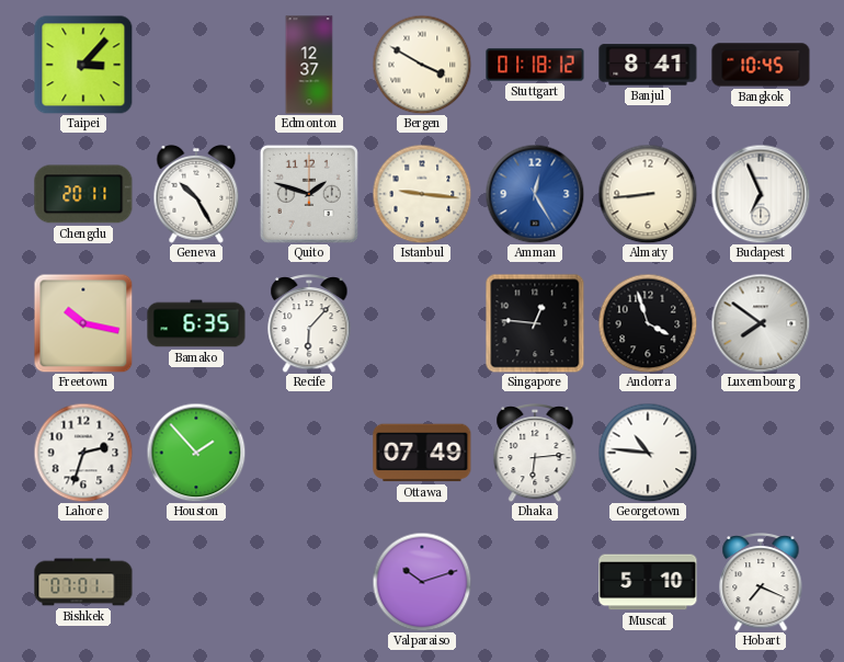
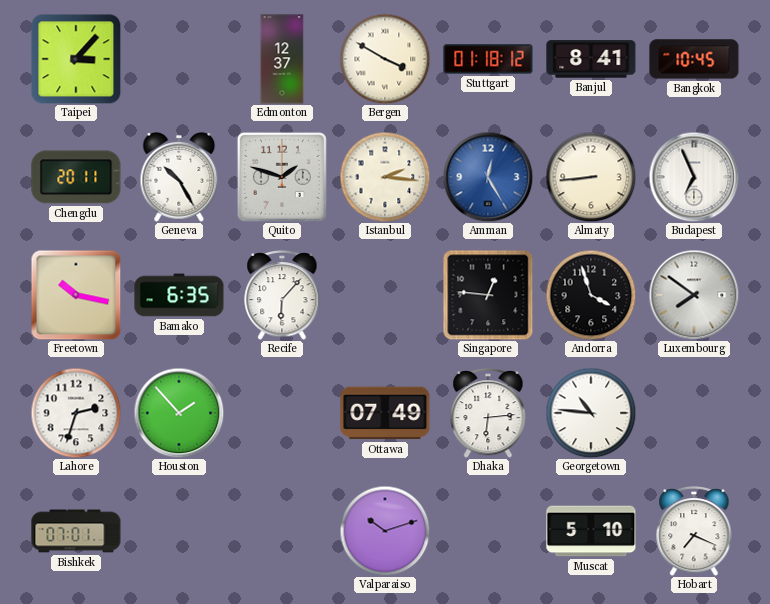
Istanbul: 9:16 -> 2:16 (385, 177)
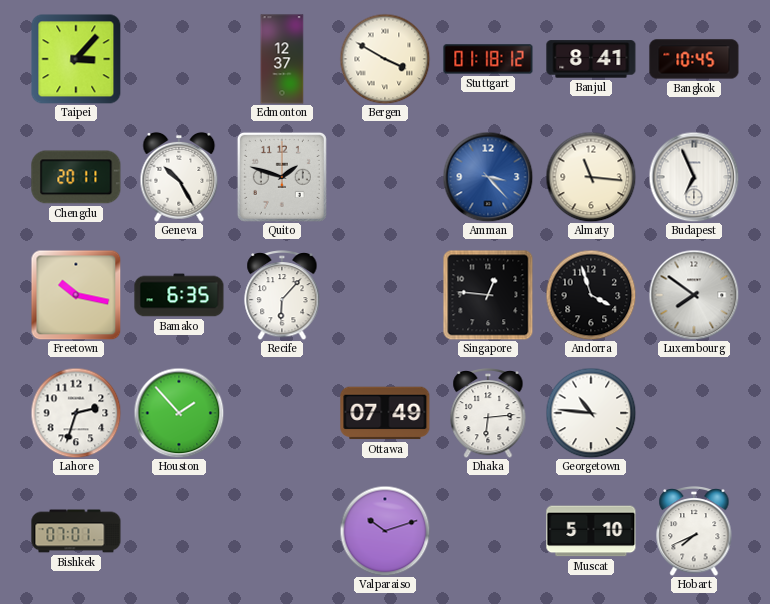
Istanbul: 2:16 -> none (385, 177)
Amman: 12:25 -> 3:23 (488, 177)
Almaty: 8:44 -> 11:16 (591, 177)
Hobart: 7:19 -> 7:41 (694, 532)
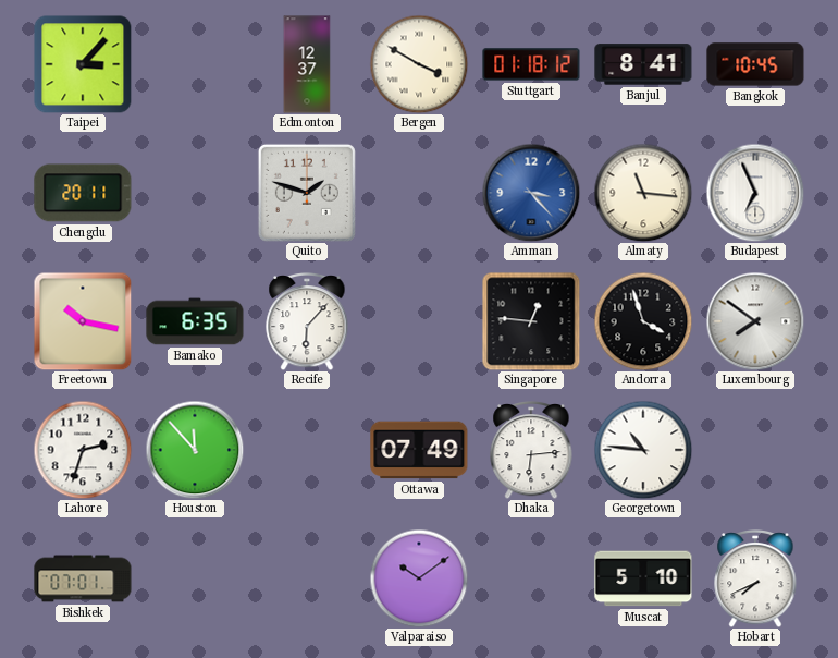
Geneva: 10:25 -> none (179, 177)
Houston: 1:53 -> 11:53 (195, 450)
Valparaiso: 10:12 -> 10:09 (419, 578)
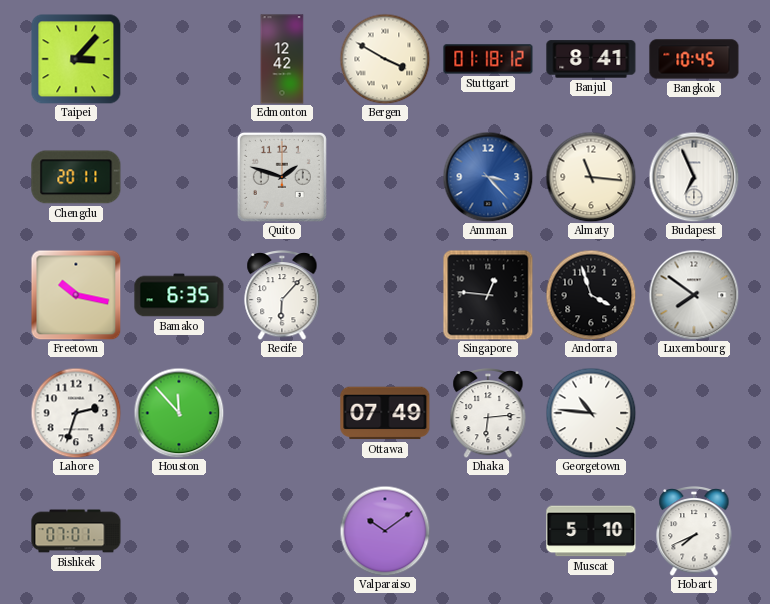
Edmonton: 12:37 -> 12:42 (282, 59)
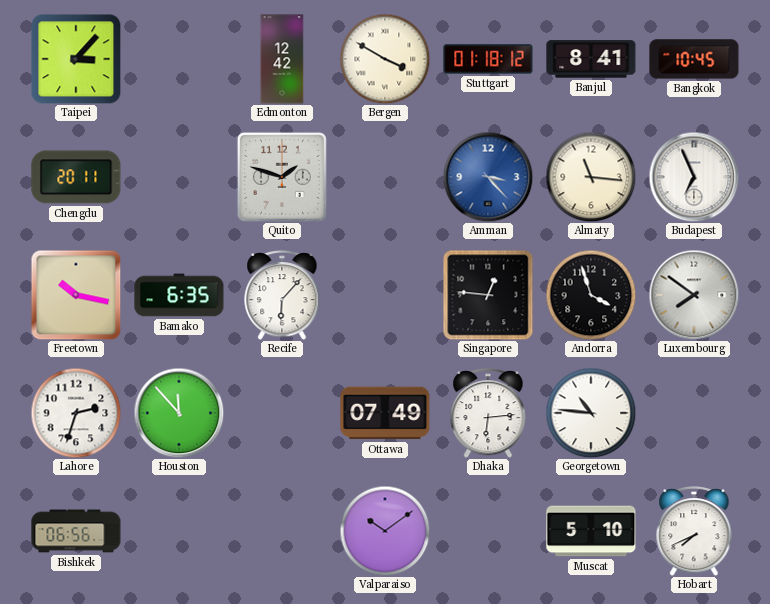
Bishkek: 07:01 -> 06:56 (76, 531)
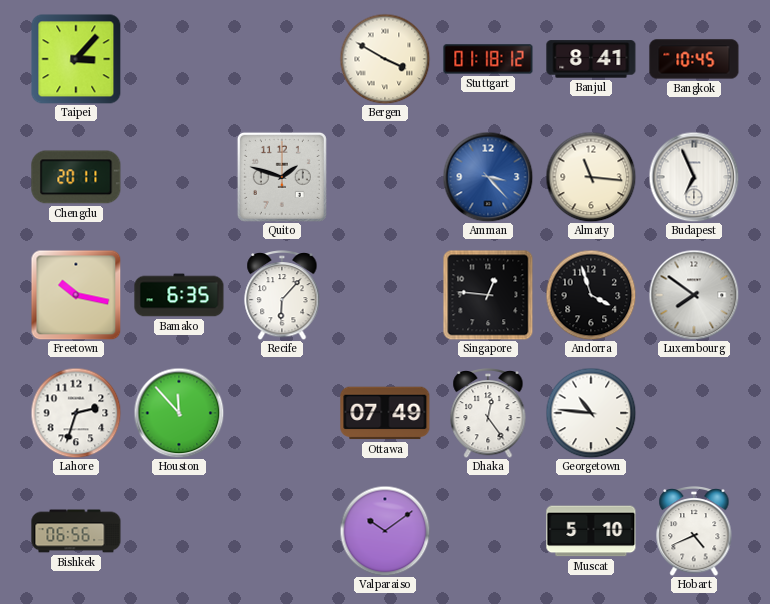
Edmonton: 12:42 -> none (282, 59)
Dhaka: 6:14 -> 12:24 (488, 414)
Hobart: 7:41 -> 4:41 (694, 532)
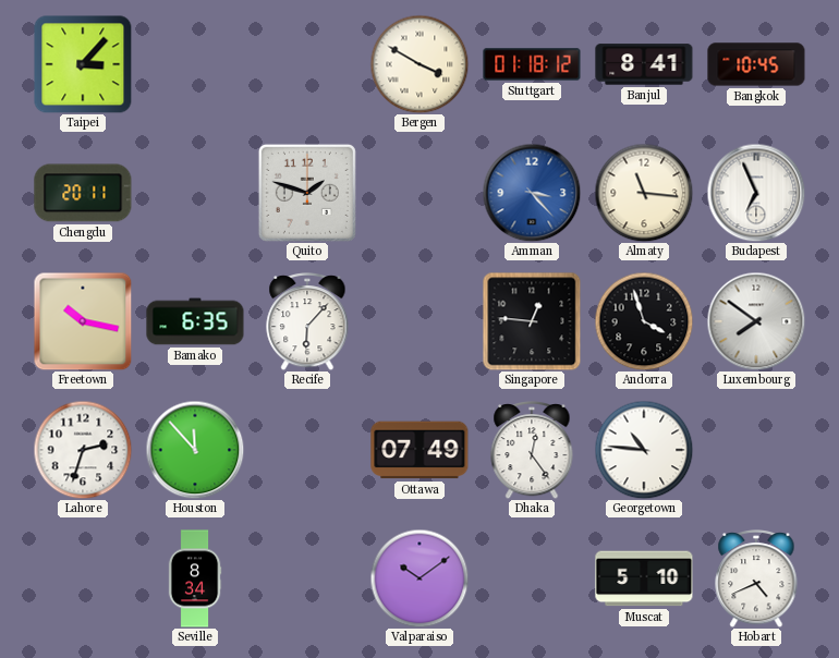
Bishkek: 06:56 -> none (76, 531)
Seville: none -> 8:34 (195, 578)
